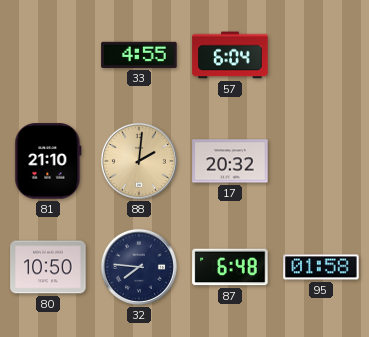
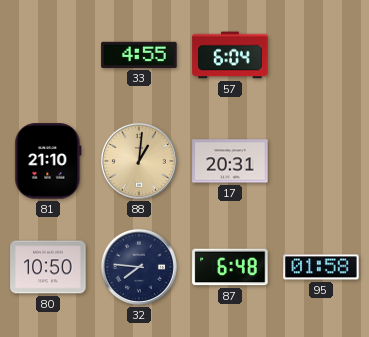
88: 2:01 -> 1:01 (139, 161)
17: 20:32 -> 20:31 (230, 161)
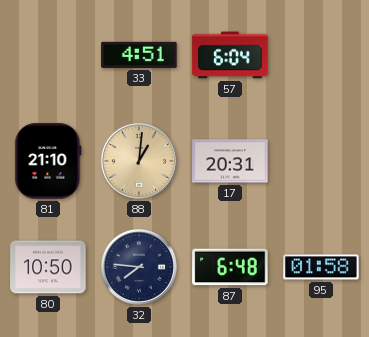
33: 4:55 -> 4:51 (139, 55)
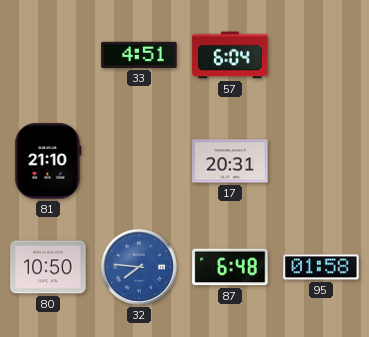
88: 1:01 -> none (139, 161)
32 dial: navy -> blue (139, 267)
